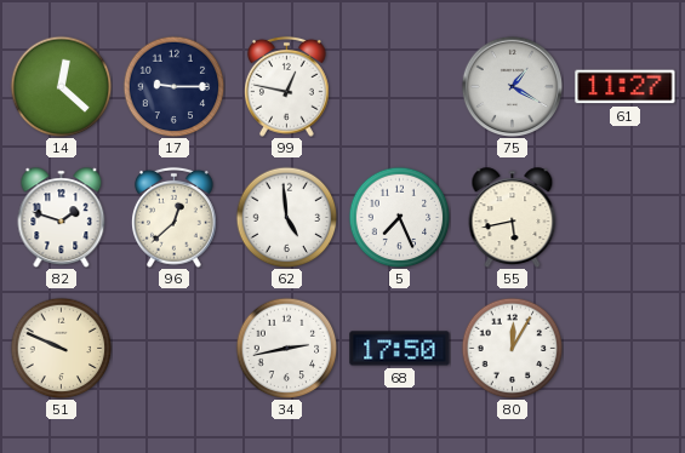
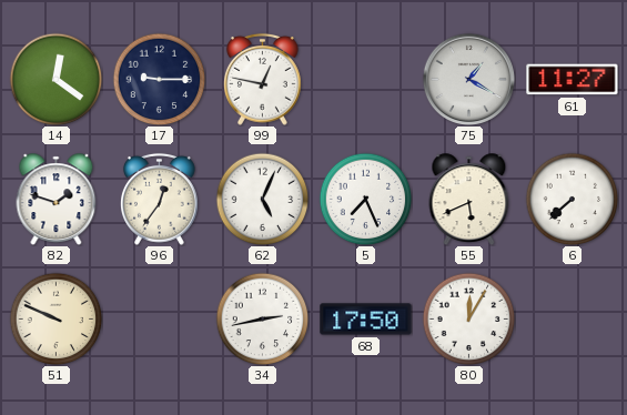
14: 12:22 -> 12:21 (55, 79)
96: 12:38 -> 12:36 (160, 199)
62: 4:59 -> 5:04 (262, 199)
55: 5:43 -> 5:41 (469, 199)
6: none -> 7:38 (572, 199)
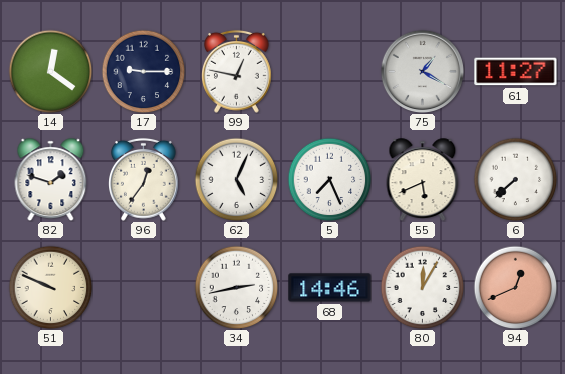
68: 17:50 -> 14:46 (330, 288)
94: none -> 12:41 (515, 287)
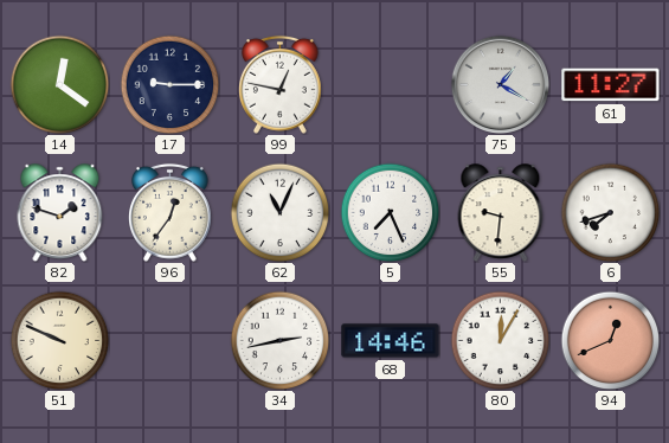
62: 5:04 -> 11:04 (279, 212)
55: 5:41 -> 9:31 (501, 212)
6: 7:38 -> 7:42 (610, 212)
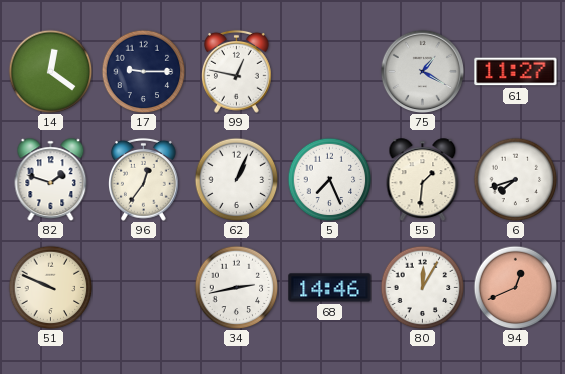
62: 11:04 -> 1:04 (236, 179)
55: 9:31 -> 1:31 (423, 179)
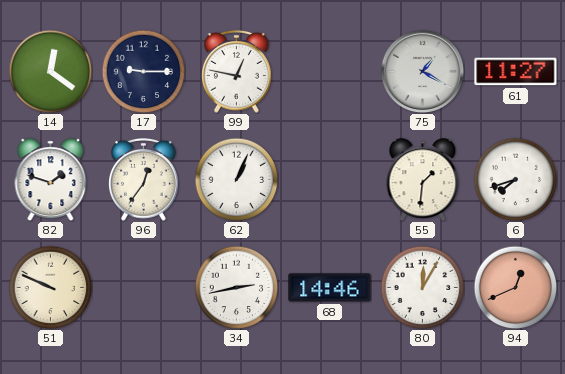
5: 7:26 -> none (329, 179)
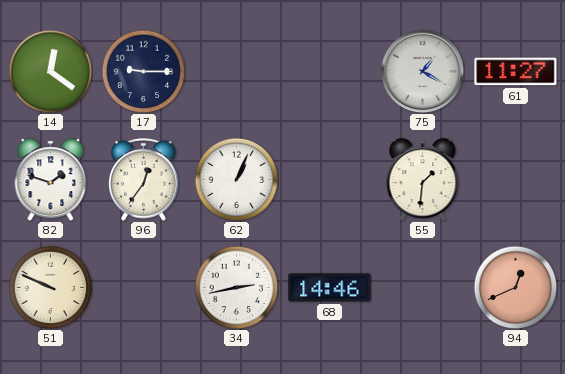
99: 12:47 -> none (237, 71)
6: 7:42 -> none (515, 179)
80: 12:05 -> none (422, 287)
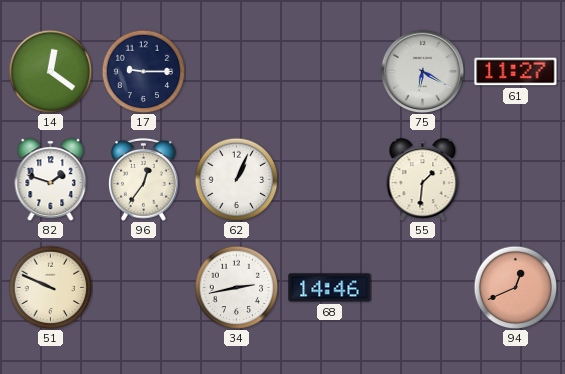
75: 1:20 -> 6:20 (422, 71)
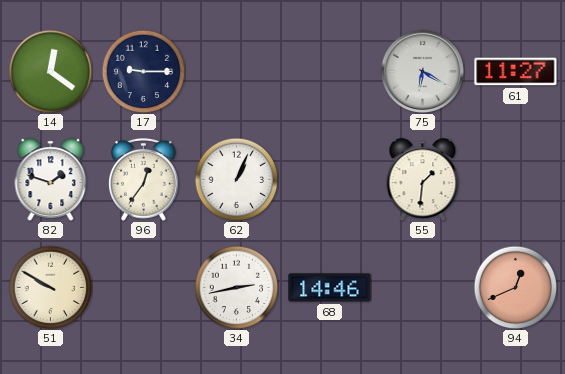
51: 9:49 -> 9:50 (50, 287)
